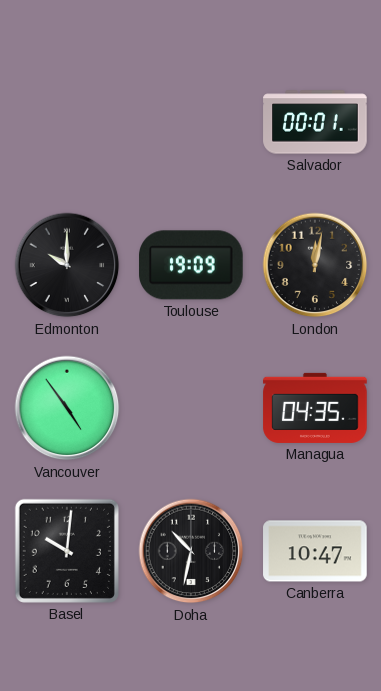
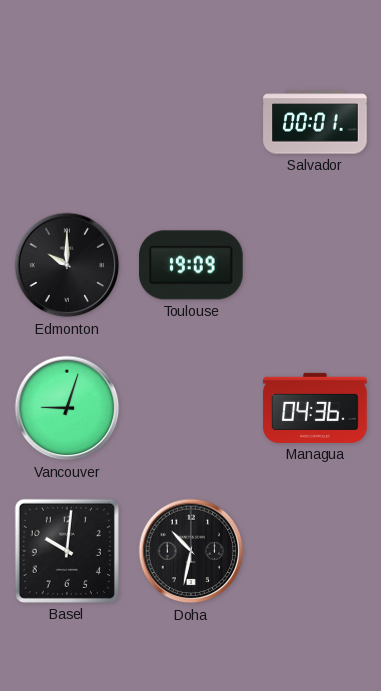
London: 12:02 -> none (315, 265)
Vancouver: 4:54 -> 9:03 (67, 408)
Managua: 04:35 -> 04:36 (315, 408)
Canberra: 10:47 -> none (315, 551)
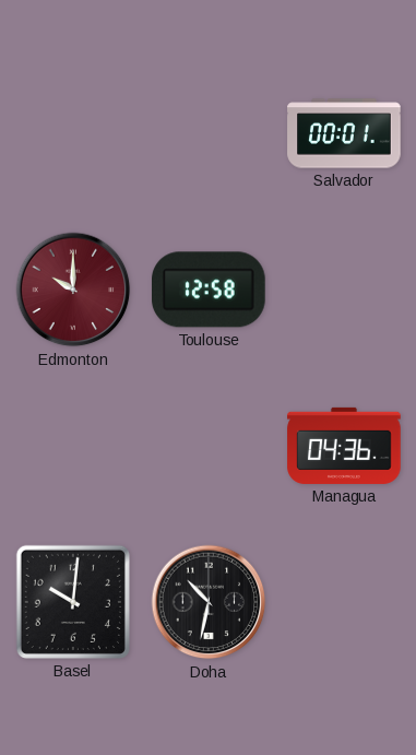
Edmonton dial: black -> burgundy (73, 290)
Toulouse: 19:09 -> 12:58 (210, 290)
Vancouver: 9:03 -> none (67, 408)
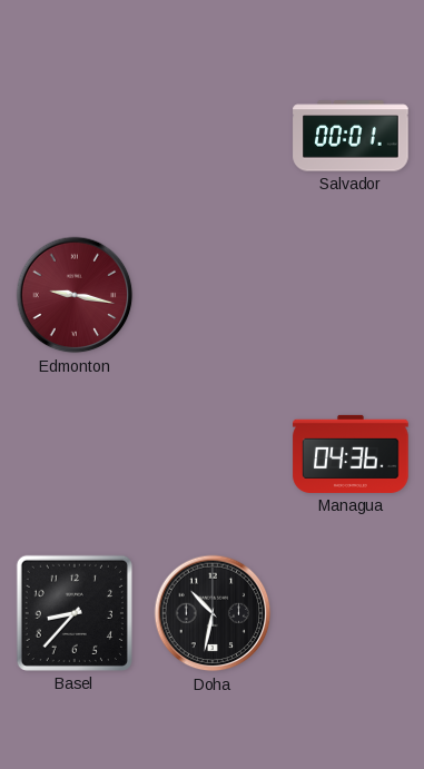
Edmonton: 10:00 -> 9:17 (75, 295)
Toulouse: 12:58 -> none (210, 290)
Basel: 10:01 -> 8:37 (75, 613)
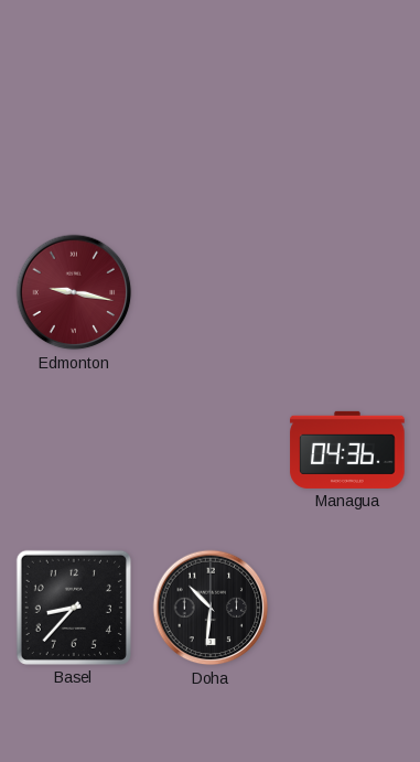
Salvador: 00:01 -> none (351, 136)
Doha: 10:32 -> 10:31 (211, 608)
